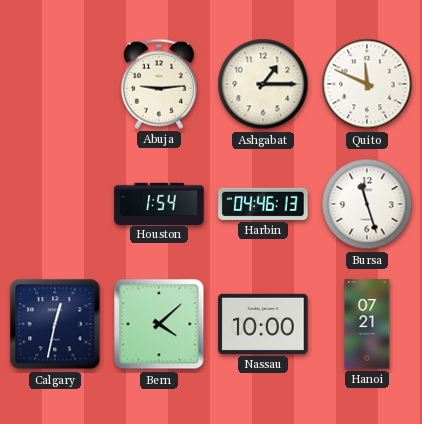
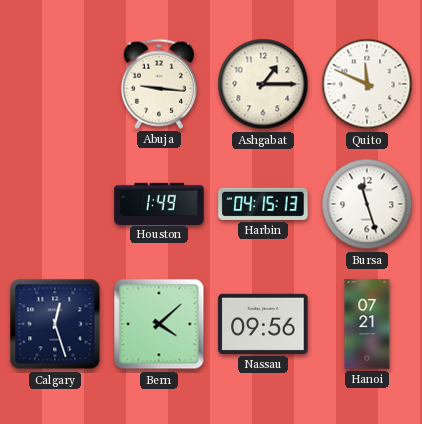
Abuja: 9:14 -> 9:16 (159, 84)
Houston: 1:54 -> 1:49 (159, 203)
Harbin: 04:46 -> 04:15 (263, 204)
Calgary: 12:32 -> 12:27 (55, 324)
Nassau: 10:00 -> 09:56 (263, 324)
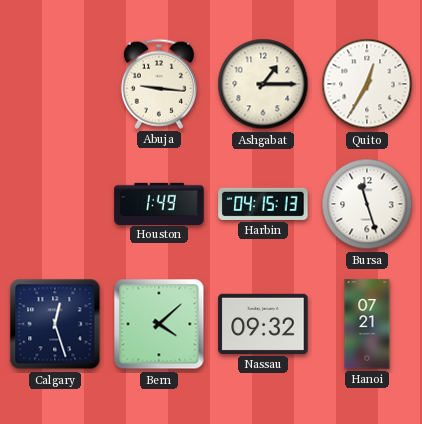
Quito: 11:49 -> 12:35 (367, 84)
Nassau: 09:56 -> 09:32 (263, 324)
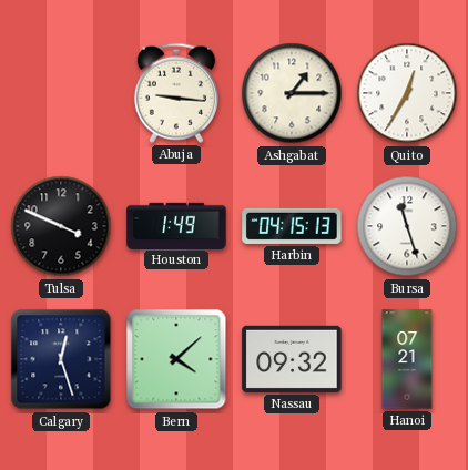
Tulsa: none -> 3:49 (61, 226)
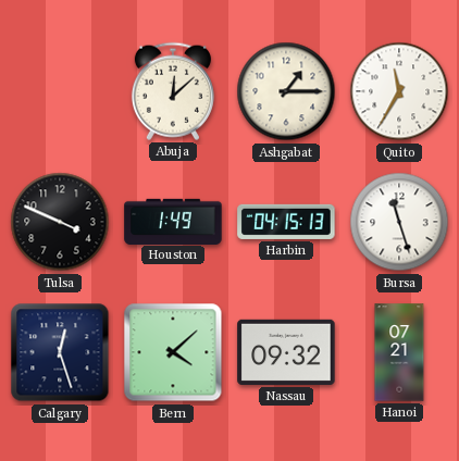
Abuja: 9:16 -> 12:08 (173, 91)
Quito: 12:35 -> 11:35 (399, 91)
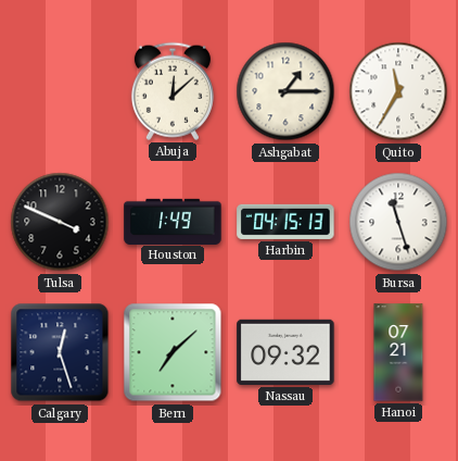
Bern: 4:08 -> 7:08 (173, 352)
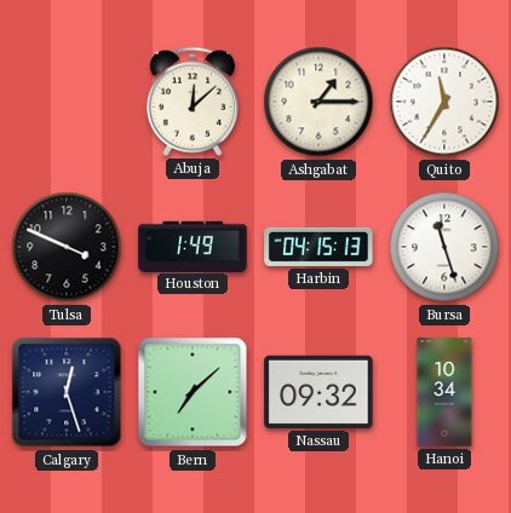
Hanoi: 07:21 -> 10:34 (444, 392)
